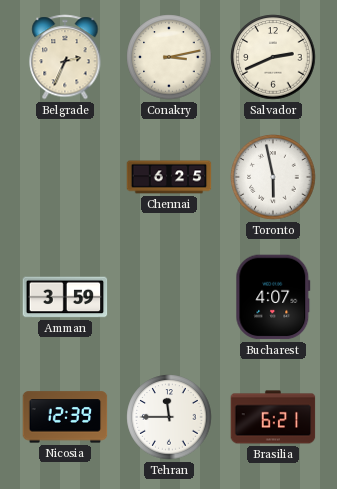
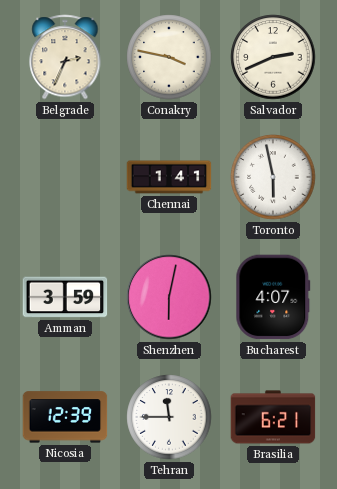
Conakry: 3:13 -> 3:47 (169, 57)
Chennai: 6:25 -> 1:41 (169, 177)
Shenzhen: none -> 6:02 (169, 297)
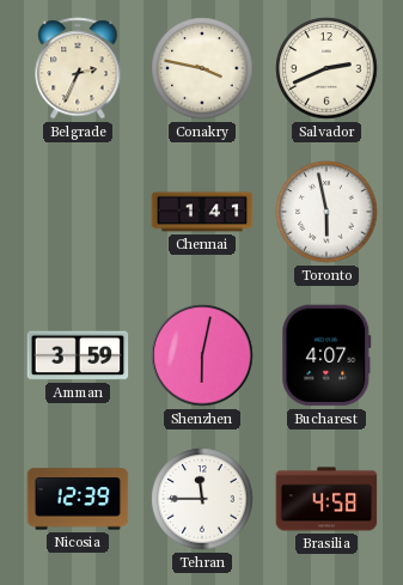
Brasilia: 6:21 -> 4:58 (326, 499)
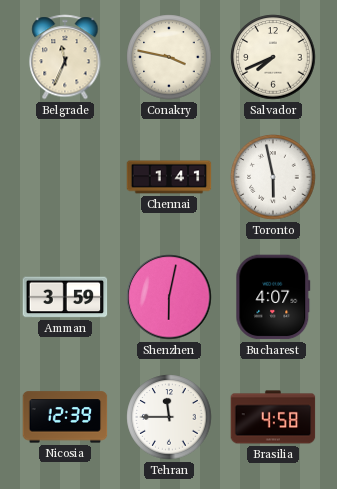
Belgrade: 2:34 -> 11:34 (65, 57)
Salvador: 2:41 -> 7:41 (273, 57)
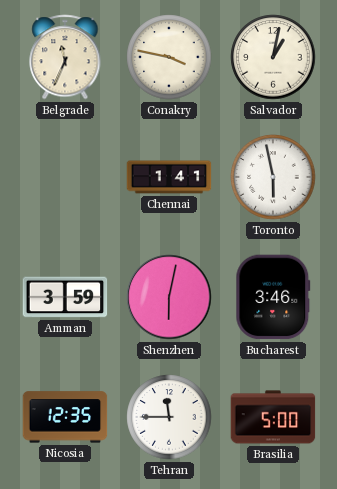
Salvador: 7:41 -> 1:02 (273, 57)
Bucharest: 4:07 -> 3:46 (273, 297)
Nicosia: 12:39 -> 12:35 (65, 417)
Brasilia: 4:58 -> 5:00 (273, 417)
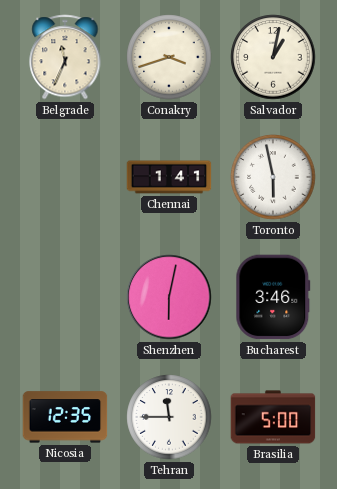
Conakry: 3:47 -> 3:42 (169, 57)
Amman: 3:59 -> none (65, 297)
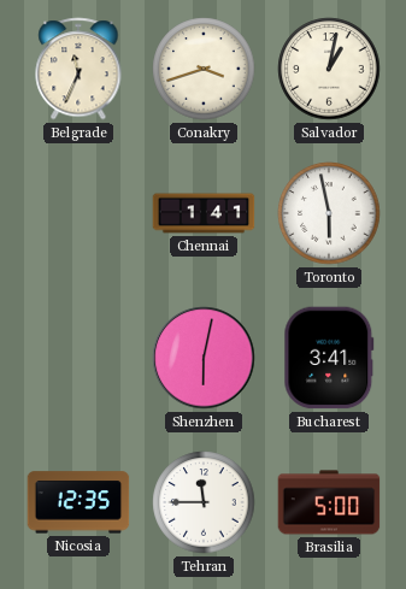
Bucharest: 3:46 -> 3:41 (329, 358)
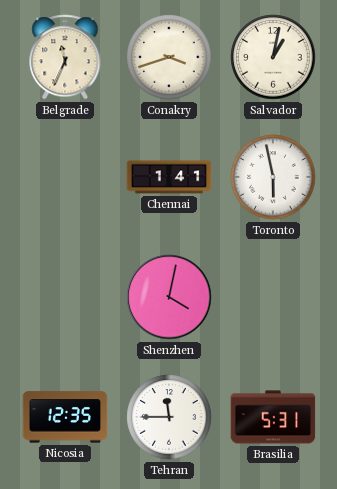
Shenzhen: 6:02 -> 4:02 (169, 297)
Bucharest: 3:41 -> none (329, 358)
Brasilia: 5:00 -> 5:31 (273, 417)
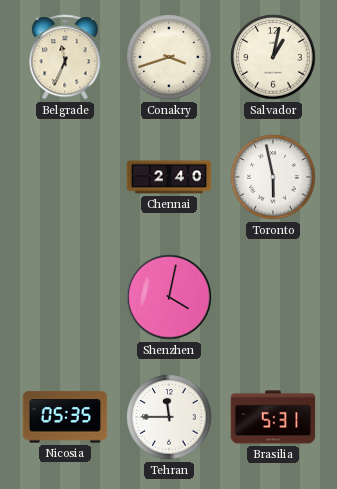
Chennai: 1:41 -> 2:40 (169, 177)
Nicosia: 12:35 -> 05:35 (65, 417)
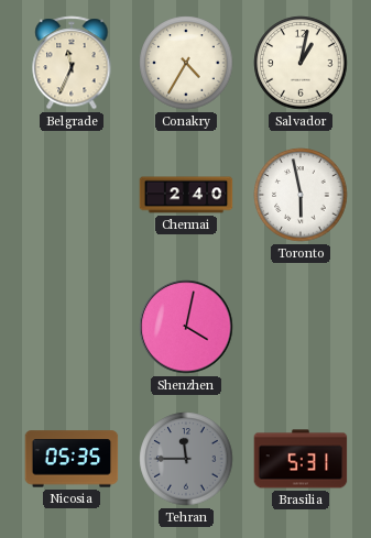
Conakry: 3:42 -> 4:35 (186, 63)
Tehran dial: white -> grey (186, 459)
